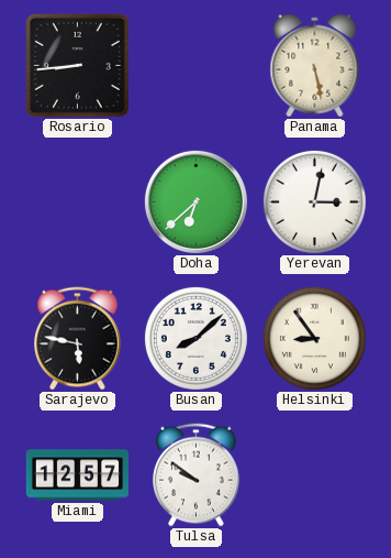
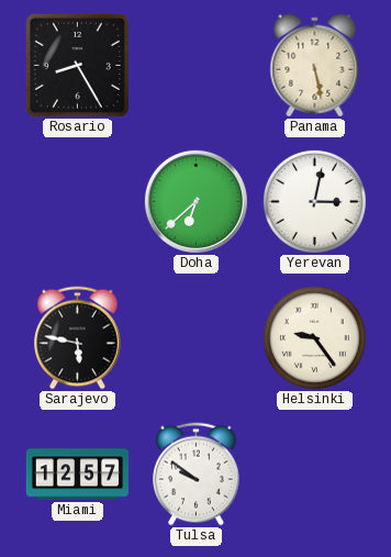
Rosario: 8:44 -> 8:25 (77, 65)
Busan: 8:08 -> none (195, 338)
Helsinki: 8:54 -> 9:24 (314, 337)
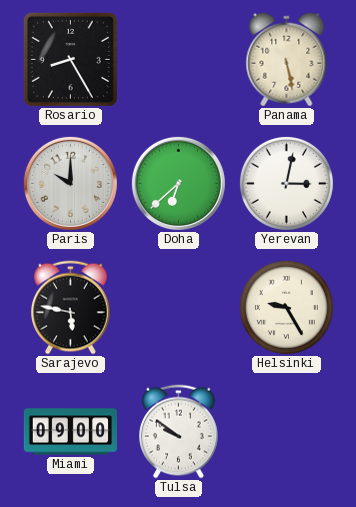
Paris: none -> 10:00 (70, 183)
Helsinki: 9:24 -> 9:25 (286, 307)
Miami: 12:57 -> 09:00 (70, 432)
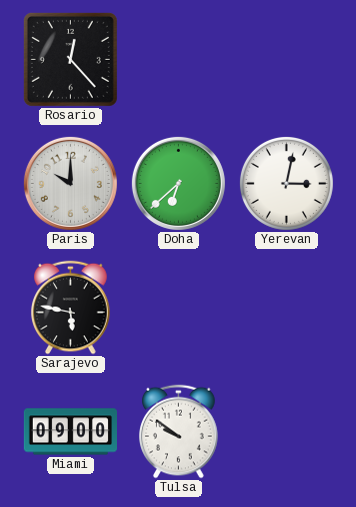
Rosario: 8:25 -> 12:23 (70, 59)
Panama: 5:28 -> none (287, 60)
Helsinki: 9:25 -> none (286, 307)
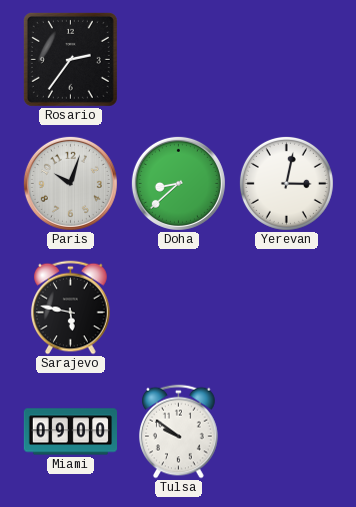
Rosario: 12:23 -> 2:36 (70, 59)
Paris: 10:00 -> 10:03 (70, 183)
Doha: 6:38 -> 8:38 (178, 183)
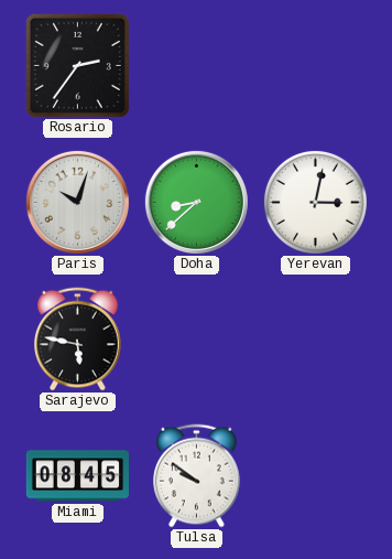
Miami: 09:00 -> 08:45 (77, 476)
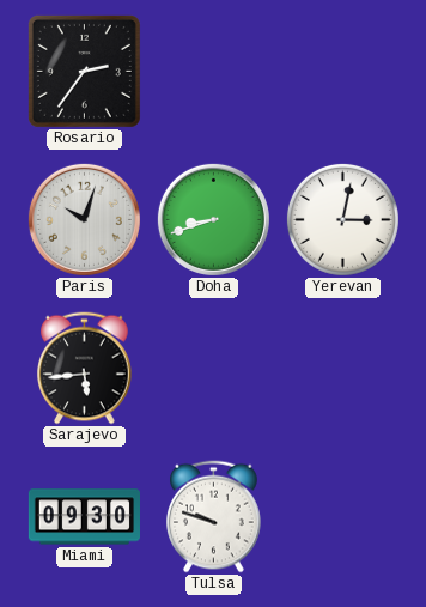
Doha: 8:38 -> 8:42 (213, 219)
Sarajevo: 5:47 -> 5:44 (85, 369)
Miami: 08:45 -> 09:30 (84, 517)
Tulsa: 9:51 -> 9:48 (214, 517)
